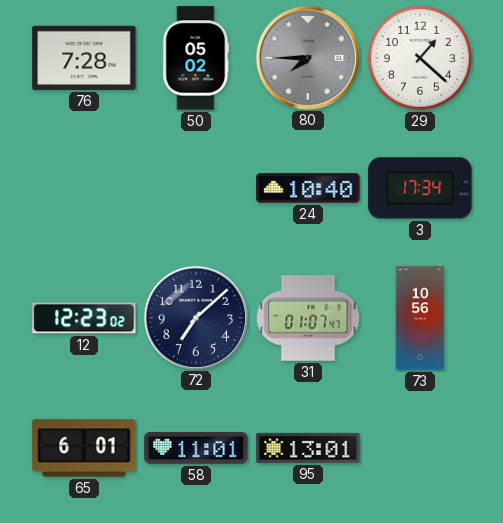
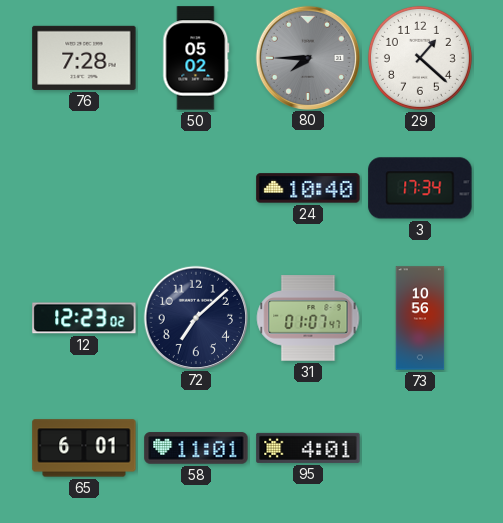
95: 13:01 -> 4:01 (308, 448)
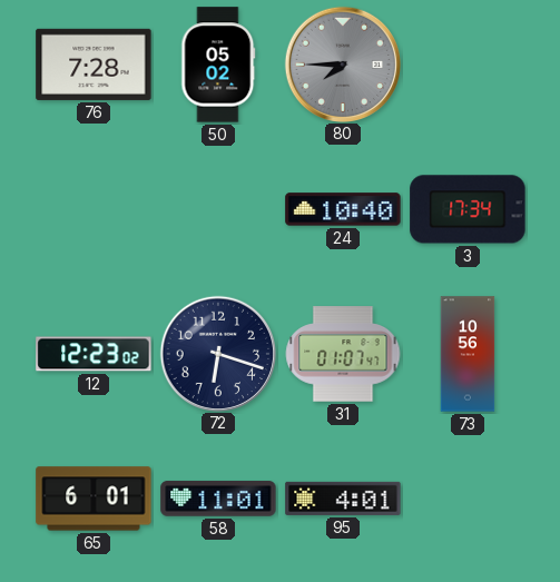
29: 1:22 -> none (420, 58)
72: 7:08 -> 6:18 (217, 353)
